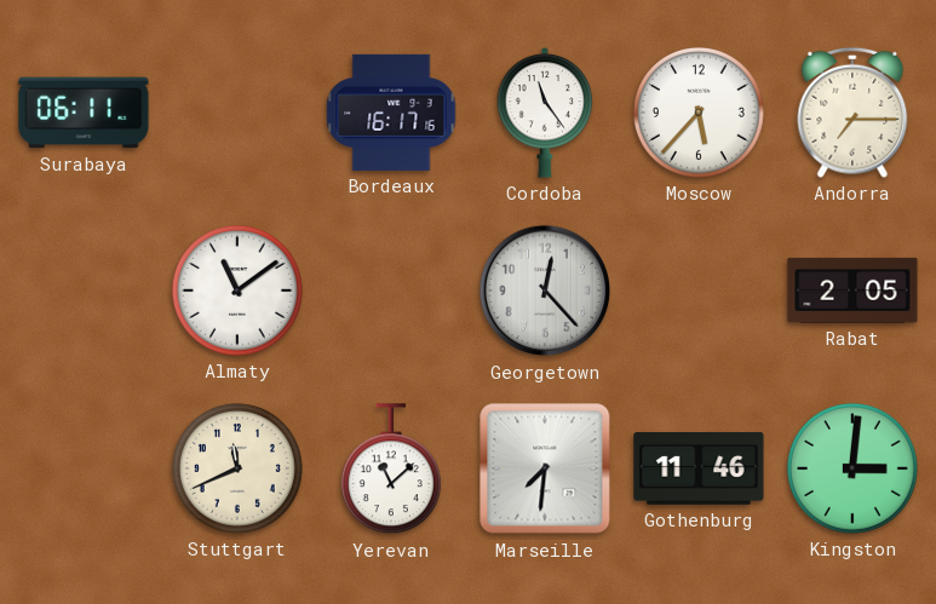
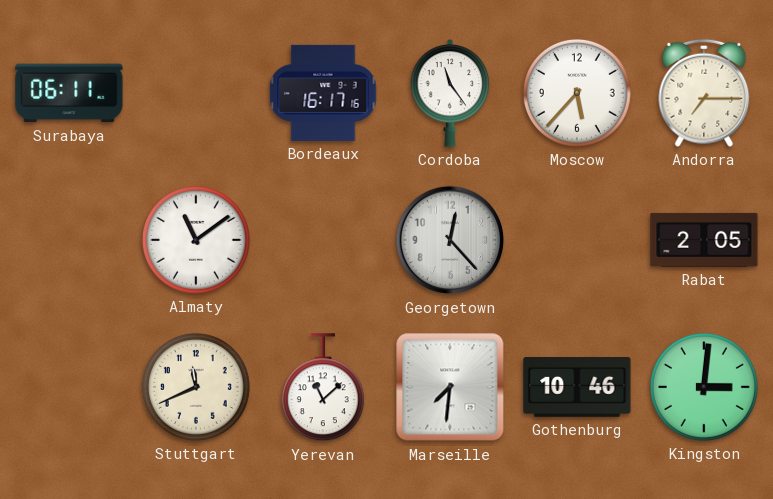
Gothenburg: 11:46 -> 10:46 (577, 388)
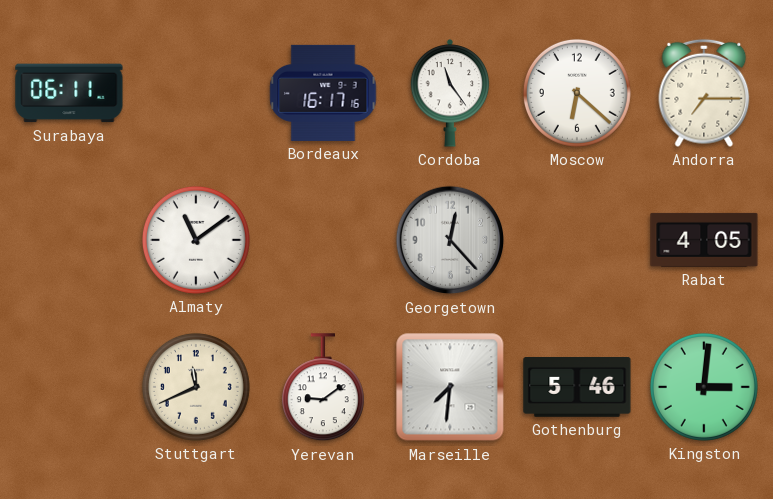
Moscow: 5:37 -> 6:22 (577, 93)
Rabat: 2:05 -> 4:05 (704, 240)
Yerevan: 11:08 -> 9:09 (323, 388)
Gothenburg: 10:46 -> 5:46 (577, 388)
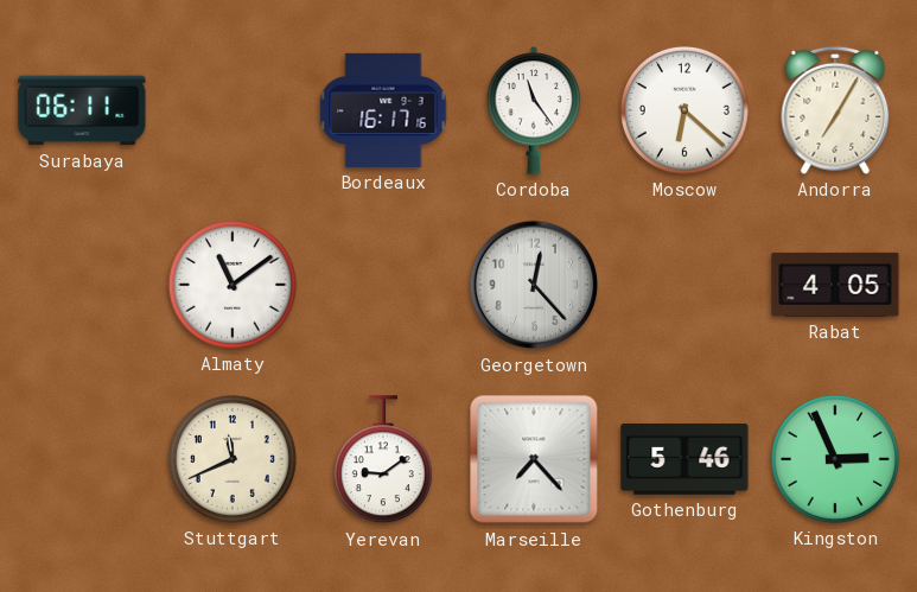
Andorra: 7:15 -> 7:05 (835, 110)
Marseille: 7:31 -> 7:23 (534, 459)
Kingston: 3:01 -> 2:56 (835, 459)
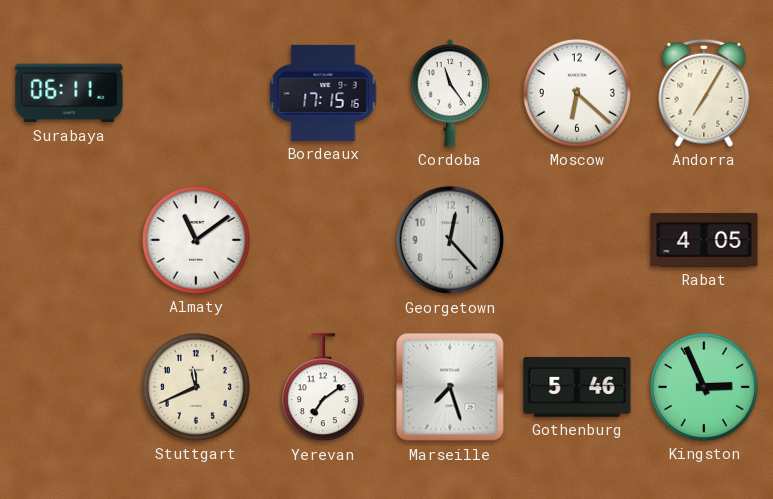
Bordeaux: 16:17 -> 17:15 (323, 93)
Yerevan: 9:09 -> 7:09 (323, 388)
Marseille: 7:23 -> 7:27 (450, 387)
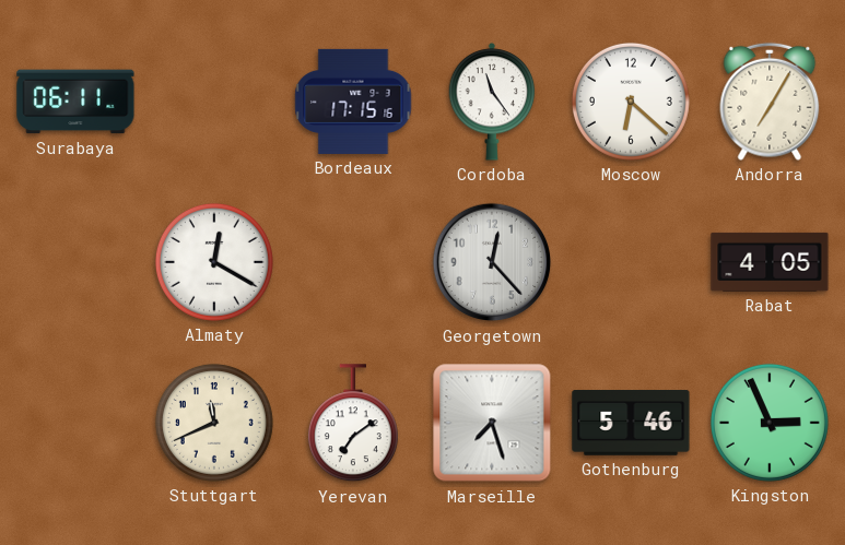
Almaty: 11:09 -> 12:20 (214, 262)
